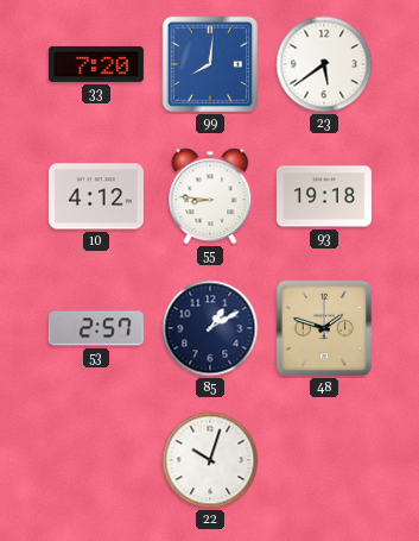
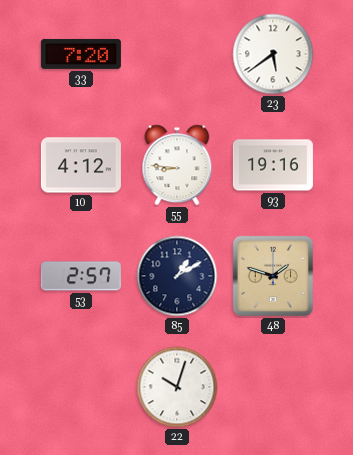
99: 8:01 -> none (210, 64)
93: 19:18 -> 19:16 (273, 165)
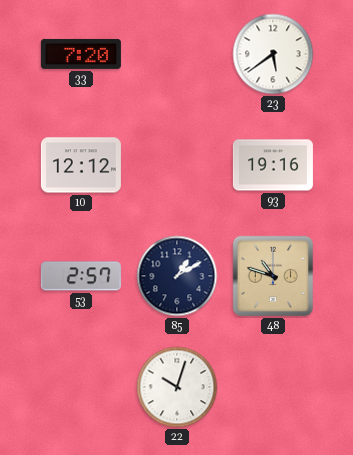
10: 4:12 -> 12:12 (81, 165)
55: 8:46 -> none (177, 165)
48: 1:48 -> 10:48 (273, 276)
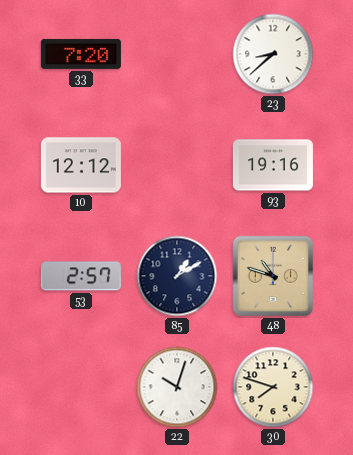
23: 5:39 -> 8:38 (273, 54)
30: none -> 7:48 (273, 387)
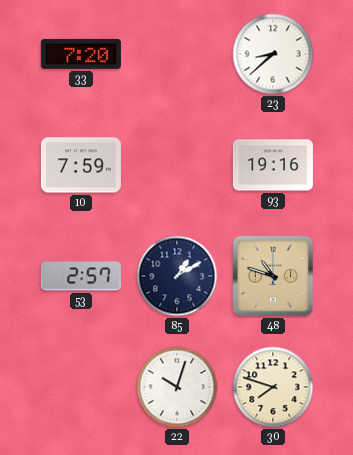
10: 12:12 -> 7:59 (81, 165)
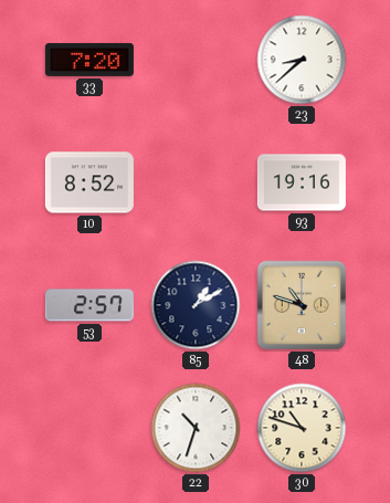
10: 7:59 -> 8:52 (89, 182)
22: 10:03 -> 10:33 (196, 428)
30: 7:48 -> 10:48 (302, 428)
